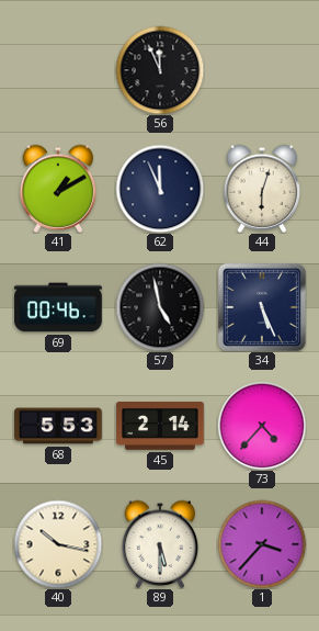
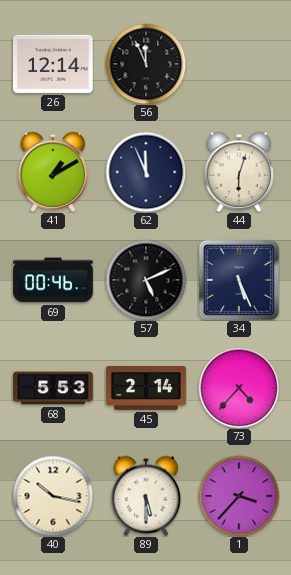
26: none -> 12:14 (53, 64)
57: 4:58 -> 5:11 (146, 280)
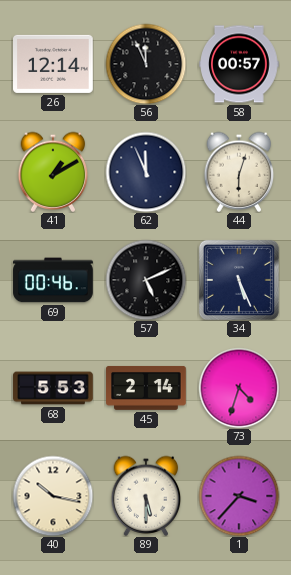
58: none -> 00:57 (239, 64)
73: 4:37 -> 4:33 (239, 388)
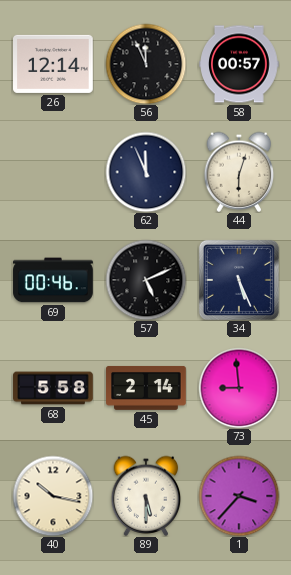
41: 1:10 -> none (53, 172)
68: 5:53 -> 5:58 (53, 388)
73: 4:33 -> 8:59 (239, 388)
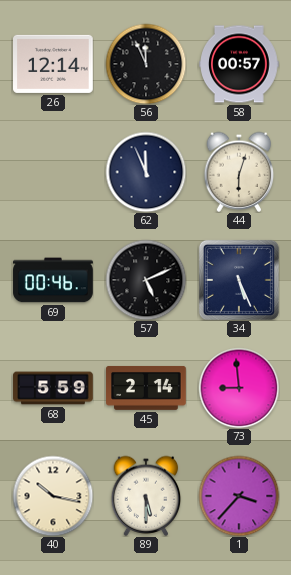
68: 5:58 -> 5:59 (53, 388)
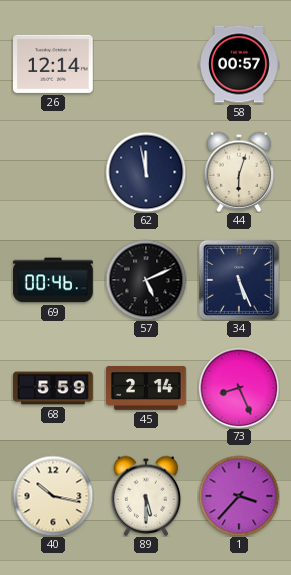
56: 11:56 -> none (146, 64)
62: 11:56 -> 11:58 (146, 172)
73: 8:59 -> 8:26 (239, 388)
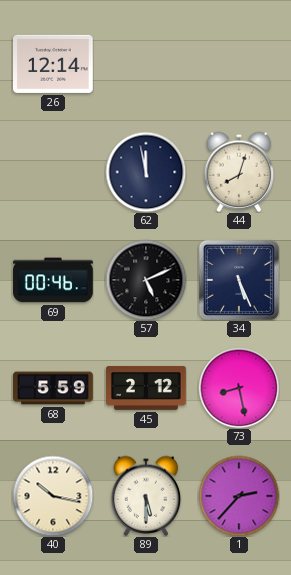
58: 00:57 -> none (239, 64)
44: 6:03 -> 8:03 (239, 172)
45: 2:14 -> 2:12 (146, 388)
73: 8:26 -> 8:28 (239, 388)
1: 3:37 -> 2:37 (239, 496)
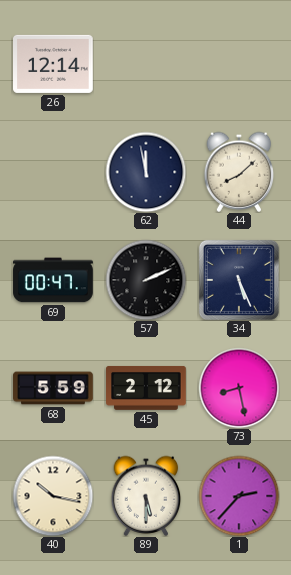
44: 8:03 -> 8:08 (239, 172)
69: 00:46 -> 00:47 (53, 280)
57: 5:11 -> 2:11 (146, 280)
